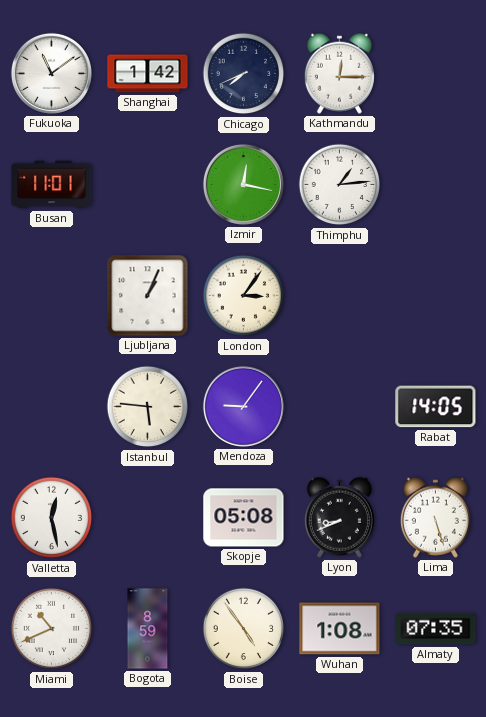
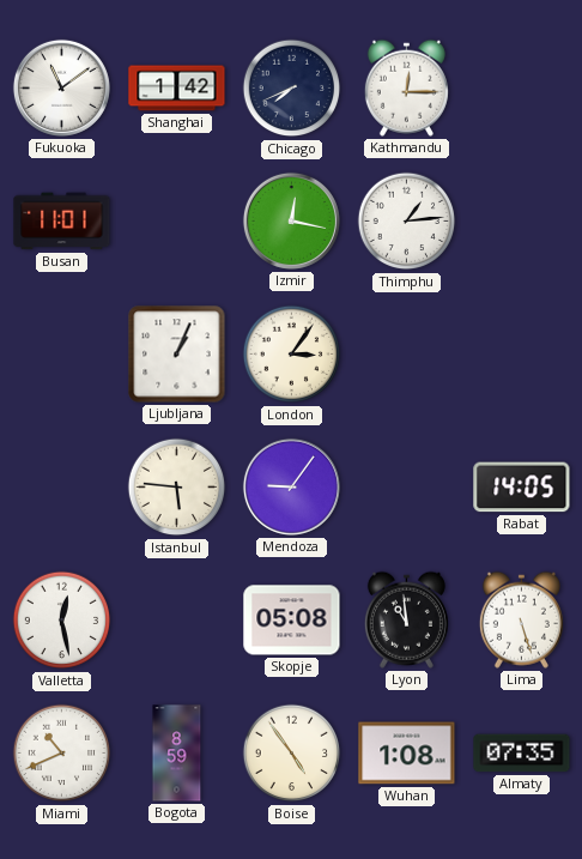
Lyon: 8:41 -> 10:59 (406, 619)
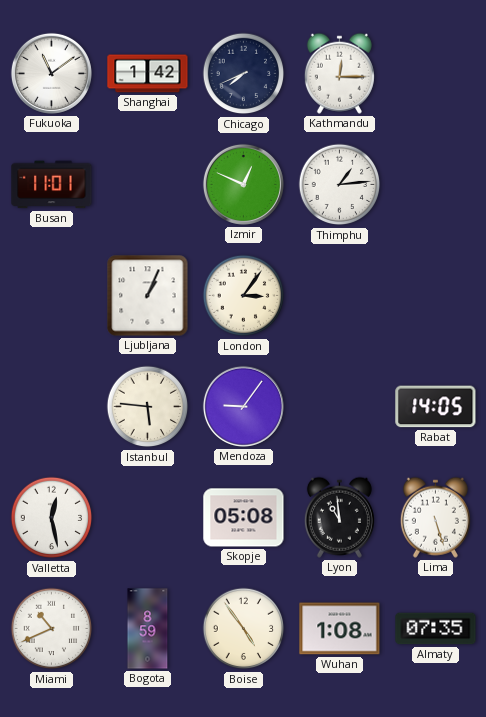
Izmir: 12:17 -> 12:49 (243, 184)
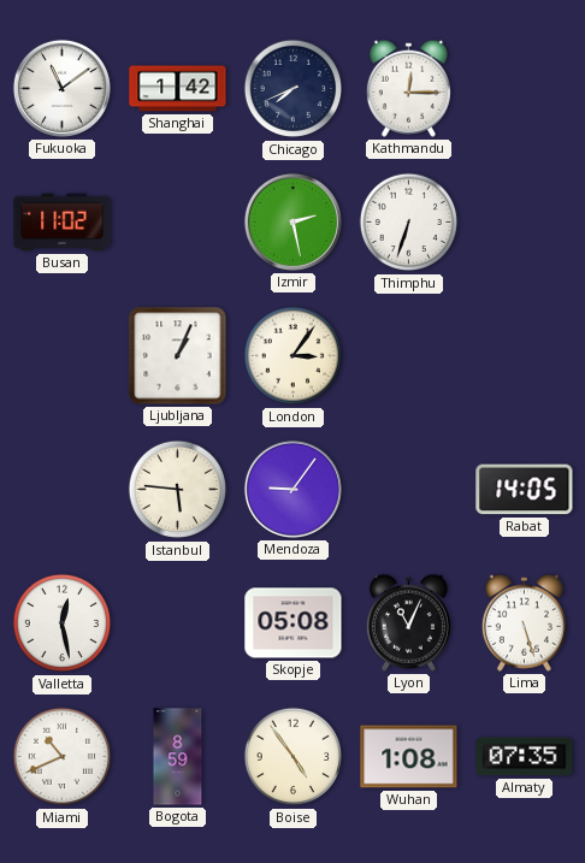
Busan: 11:01 -> 11:02 (63, 223)
Izmir: 12:49 -> 2:28 (292, 221)
Thimphu: 1:14 -> 6:33 (409, 223)
Lyon: 10:59 -> 11:04 (408, 622)
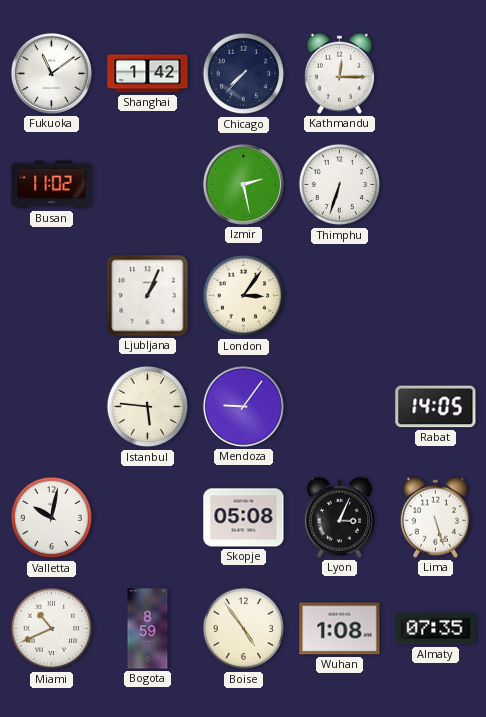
Chicago: 7:41 -> 7:37 (244, 74)
Valletta: 12:28 -> 10:02 (52, 518)
Lyon: 11:04 -> 3:04 (339, 517)
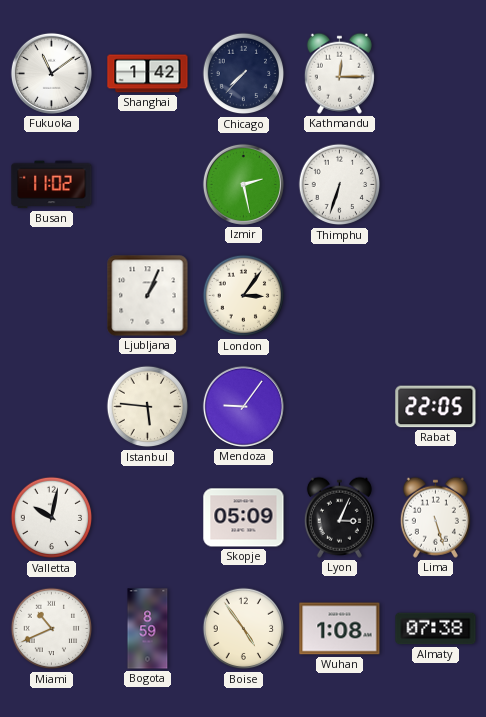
Rabat: 14:05 -> 22:05 (436, 407)
Skopje: 05:08 -> 05:09 (244, 518)
Almaty: 07:35 -> 07:38 (436, 629)
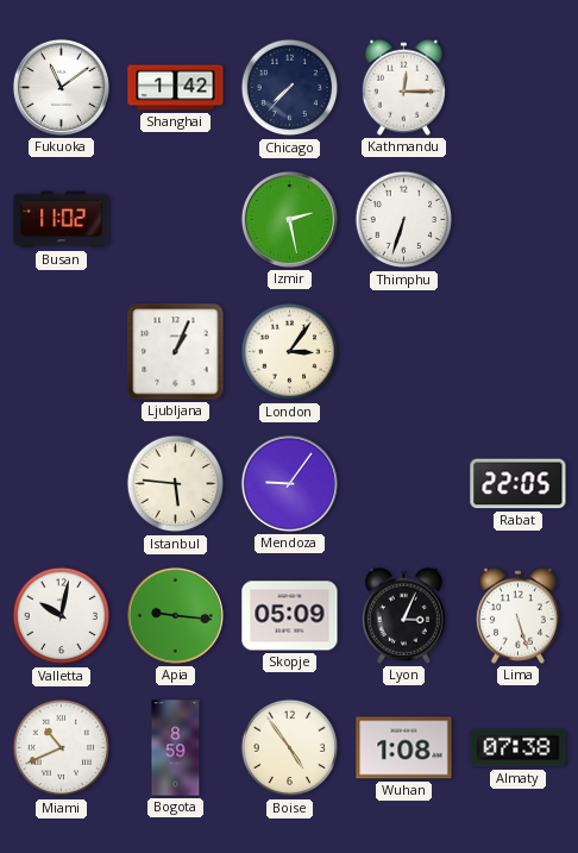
Apia: none -> 9:16 (175, 615)
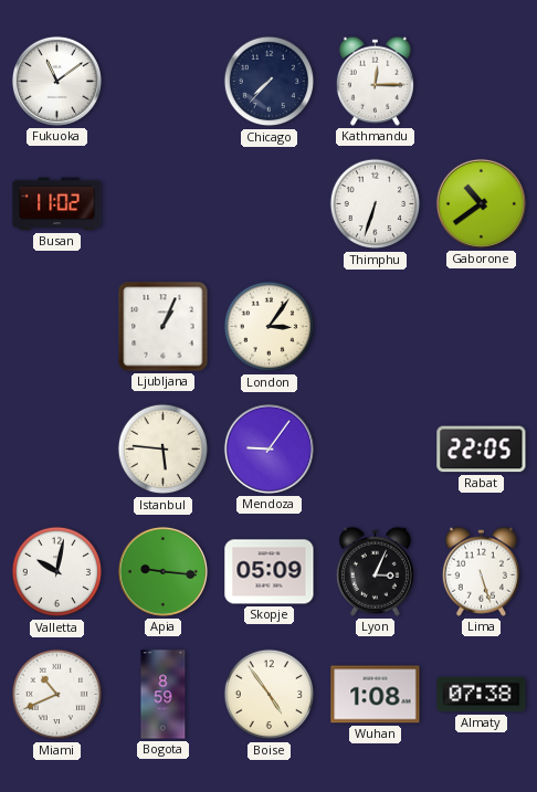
Shanghai: 1:42 -> none (176, 88)
Izmir: 2:28 -> none (289, 219)
Gaborone: none -> 10:39 (481, 203)
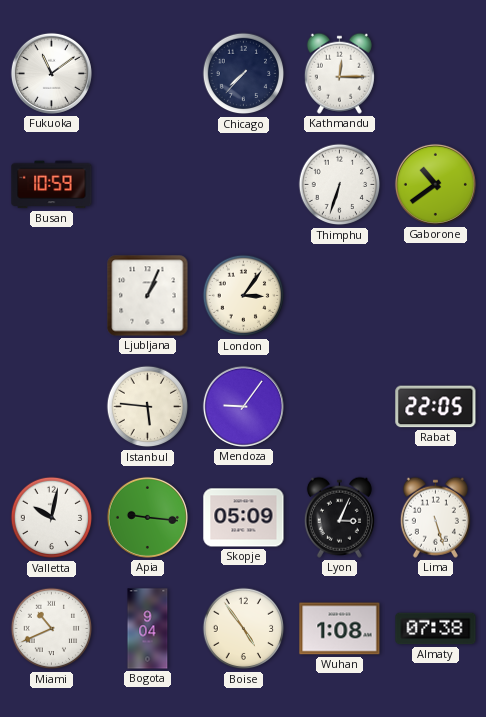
Busan: 11:02 -> 10:59 (52, 185)
Bogota: 8:59 -> 9:04 (148, 629)
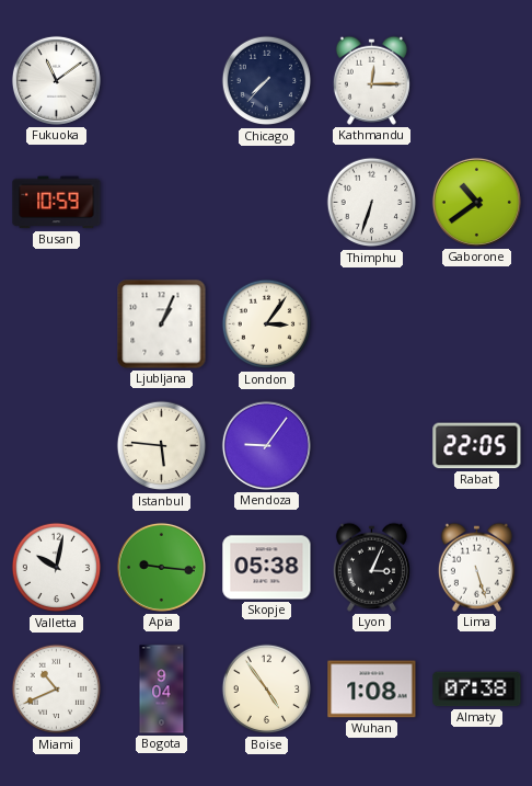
Skopje: 05:09 -> 05:38 (267, 568)
